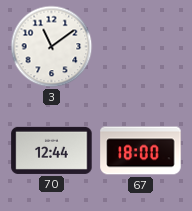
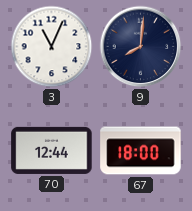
3: 11:09 -> 11:04 (52, 47)
9: none -> 8:01 (141, 47)
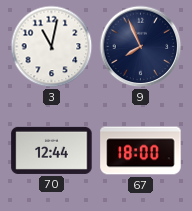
3: 11:04 -> 11:02 (52, 47)
9: 8:01 -> 7:56 (141, 47)
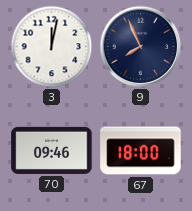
3: 11:02 -> 12:02 (52, 47)
70: 12:44 -> 09:46 (52, 150)
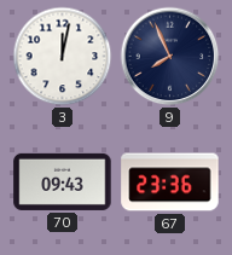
70: 09:46 -> 09:43 (63, 181)
67: 18:00 -> 23:36 (170, 182)
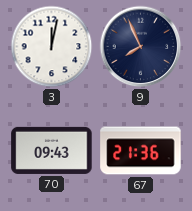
67: 23:36 -> 21:36 (141, 151)
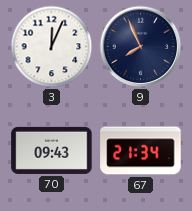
3: 12:02 -> 12:04 (52, 47)
67: 21:36 -> 21:34 (141, 151)
